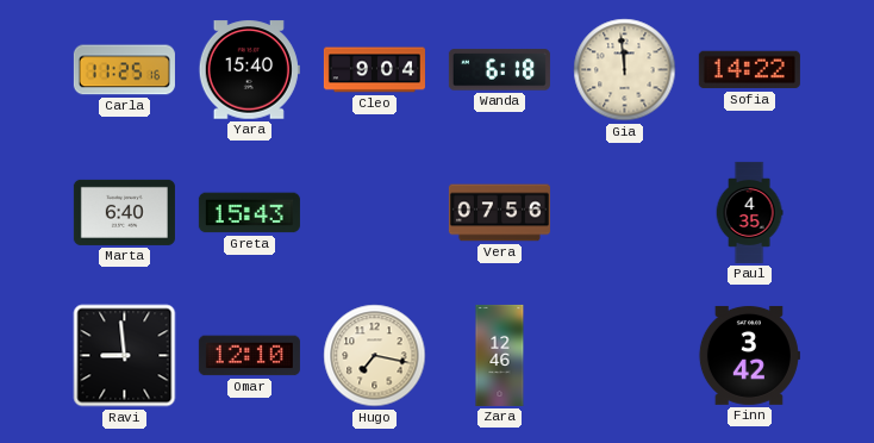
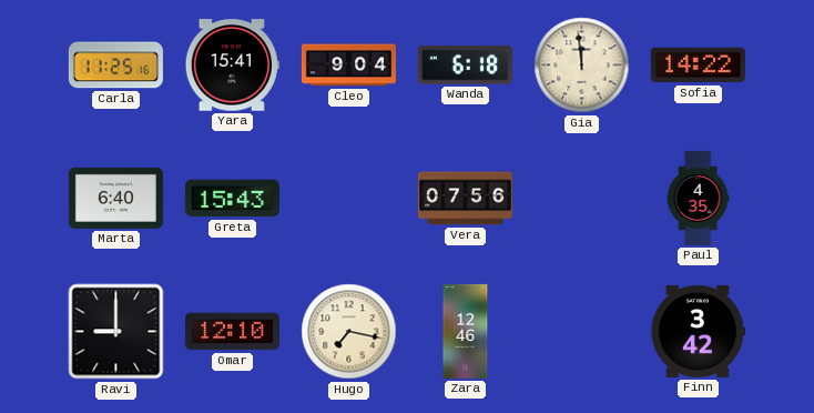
Yara: 15:40 -> 15:41 (232, 66)
Ravi: 8:59 -> 9:00 (116, 332)
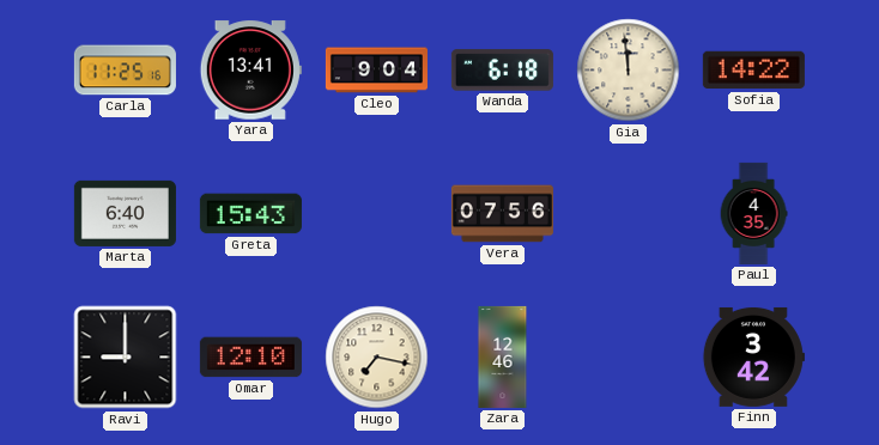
Yara: 15:41 -> 13:41 (250, 71)
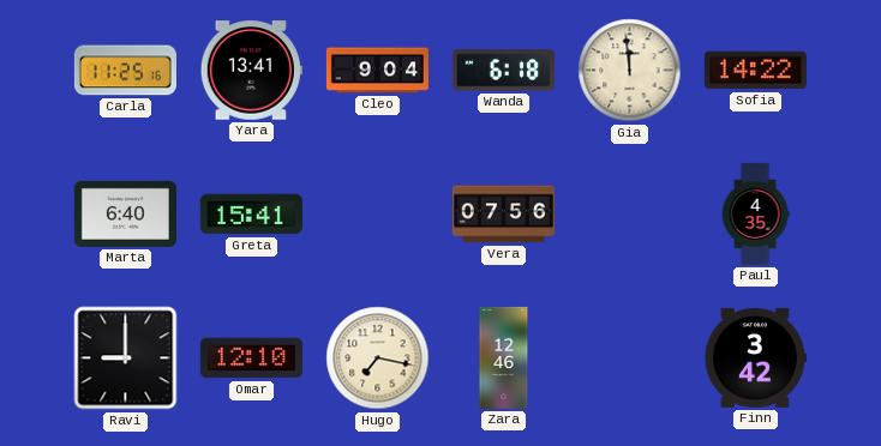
Greta: 15:43 -> 15:41 (251, 215)
